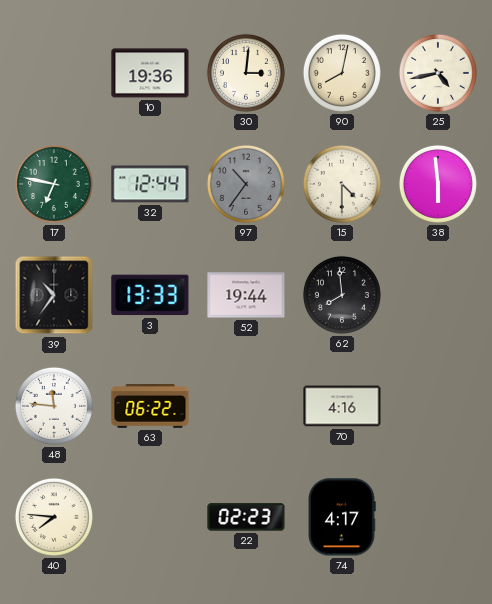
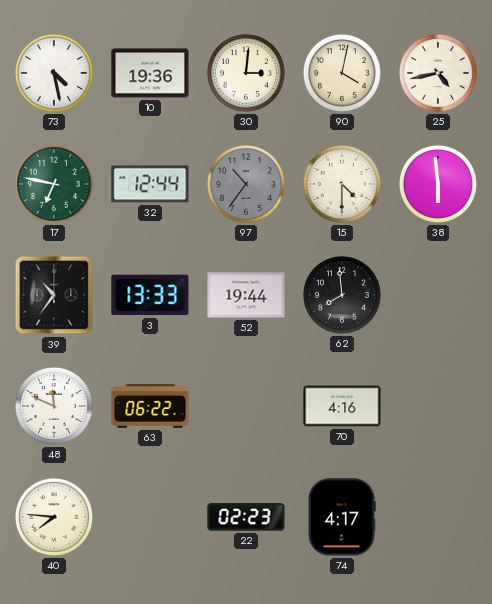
73: none -> 4:28 (54, 73)
90: 8:02 -> 4:02 (342, 73)
48: 11:46 -> 11:49 (54, 406)
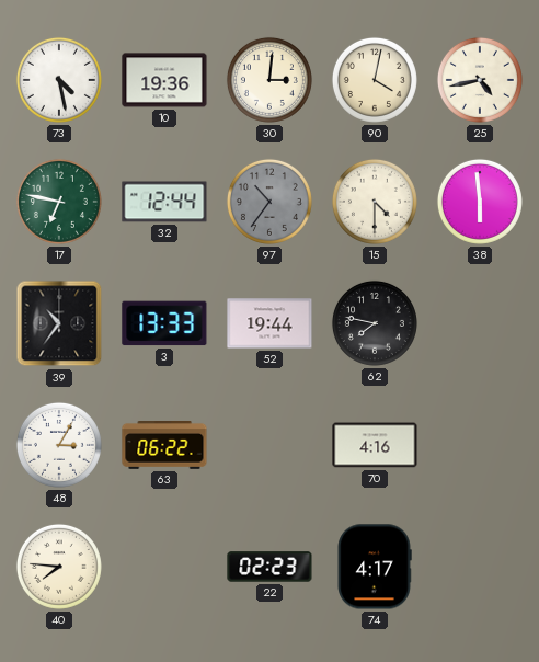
62: 7:59 -> 7:47 (375, 323)
48: 11:49 -> 3:05 (59, 445)
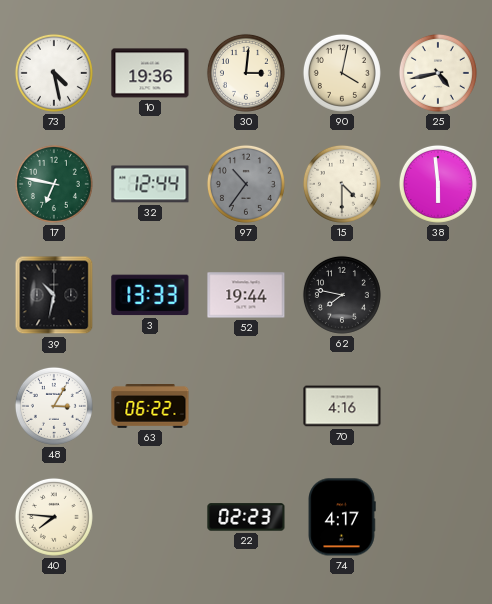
39: 10:36 -> 10:32 (54, 295)
